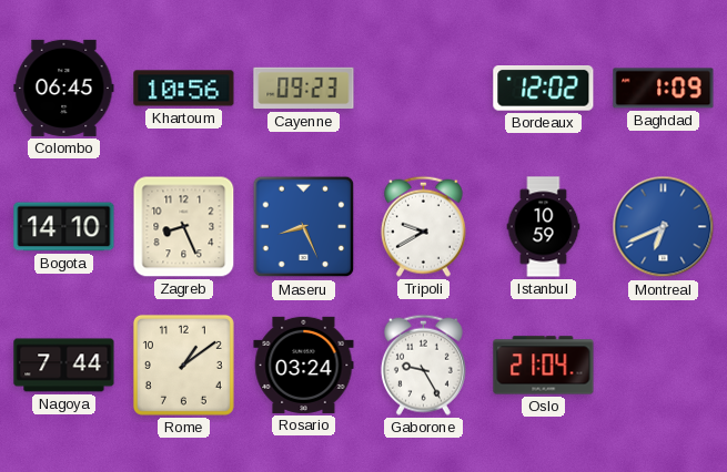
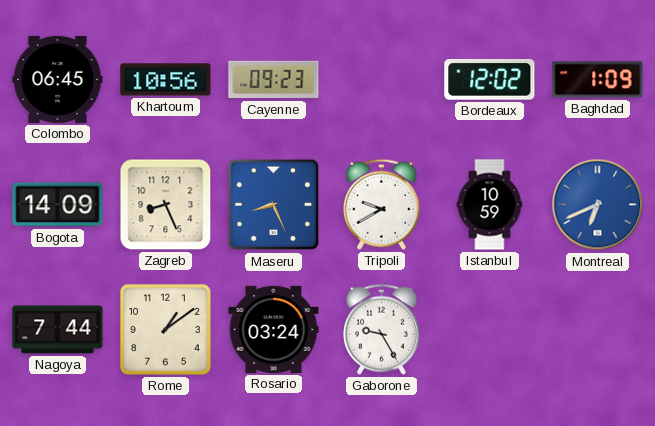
Bogota: 14:10 -> 14:09 (58, 205)
Oslo: 21:04 -> none (544, 366)
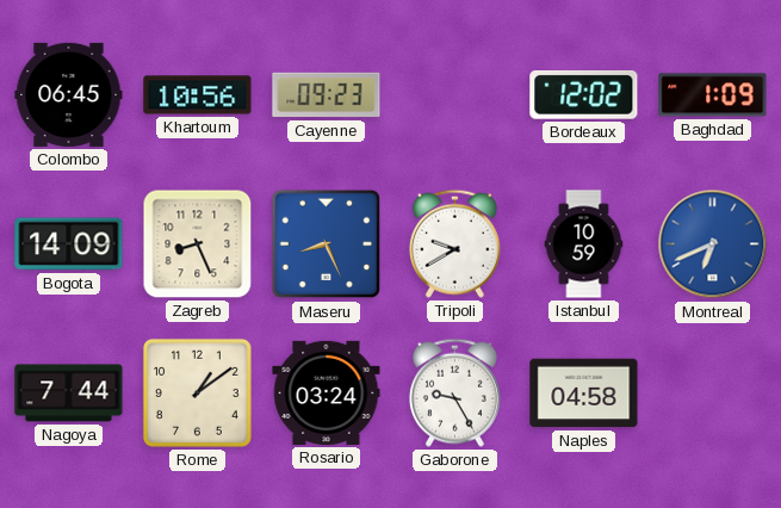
Naples: none -> 04:58 (584, 394)
